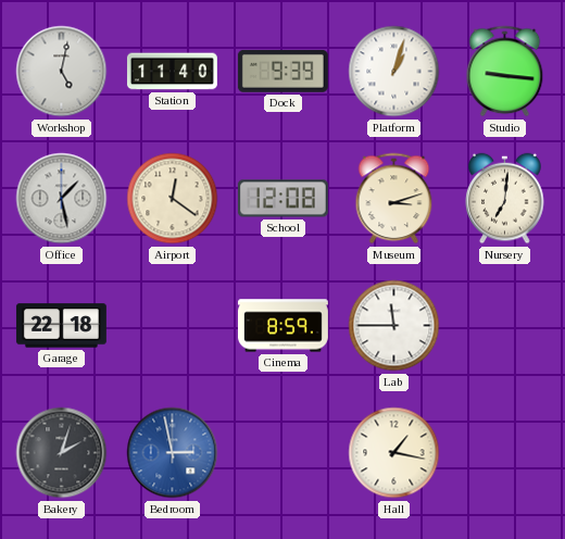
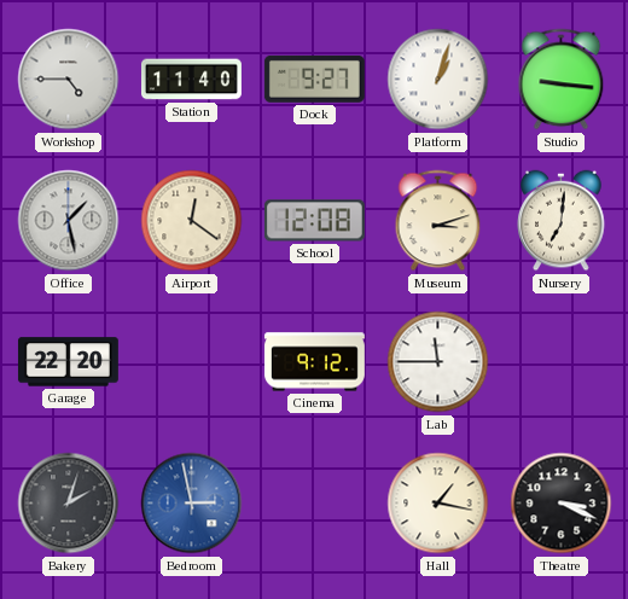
Workshop: 5:02 -> 4:45 (69, 80)
Dock: 9:39 -> 9:27 (314, 78)
Garage: 22:18 -> 22:20 (68, 362)
Cinema: 8:59 -> 9:12 (314, 362)
Theatre: none -> 3:19 (562, 504)
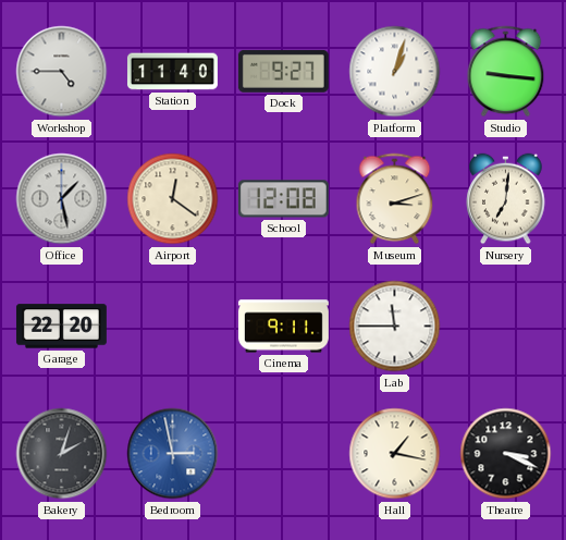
Cinema: 9:12 -> 9:11 (283, 327)
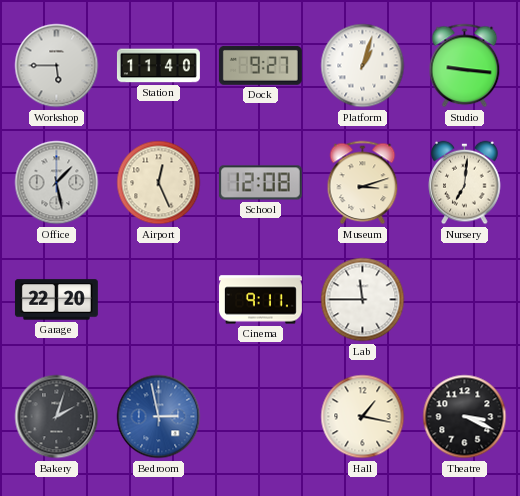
Workshop: 4:45 -> 5:45 (57, 66)
Airport: 12:21 -> 12:26 (159, 183)
